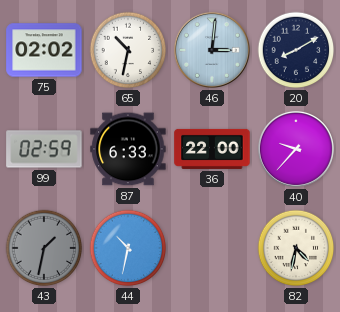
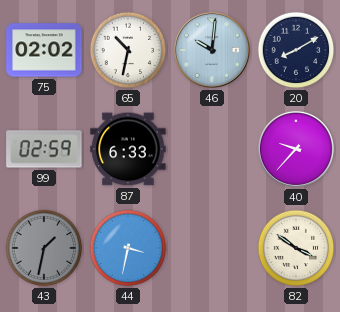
46: 3:01 -> 10:01 (212, 50)
36: 22:00 -> none (212, 149)
44: 10:32 -> 3:32 (128, 248)
82: 4:32 -> 3:51 (296, 248)
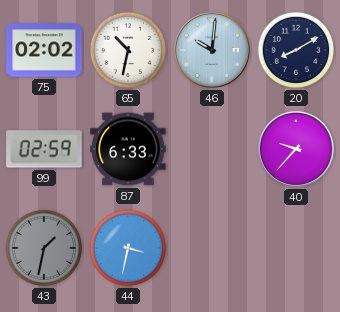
82: 3:51 -> none (296, 248)
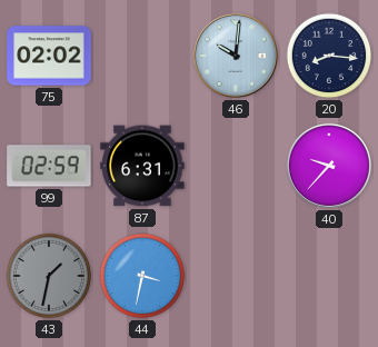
65: 10:32 -> none (128, 50)
20: 8:10 -> 8:16 (329, 56)
87: 6:33 -> 6:31 (142, 166)
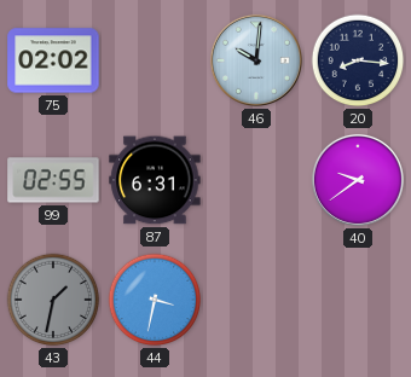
99: 02:59 -> 02:55 (53, 180)
40: 9:37 -> 9:39 (358, 180)
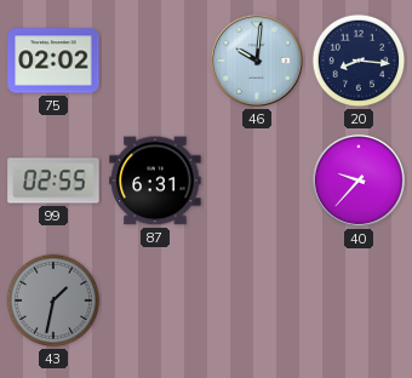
40: 9:39 -> 9:37 (359, 181)
44: 3:32 -> none (155, 300)
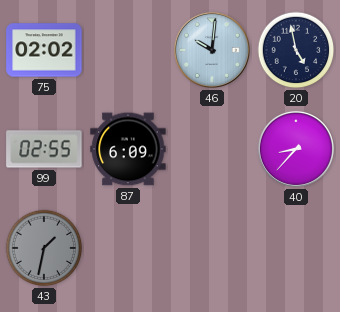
20: 8:16 -> 4:58 (296, 50)
87: 6:31 -> 6:09 (128, 149)
40: 9:37 -> 8:37 (296, 149)
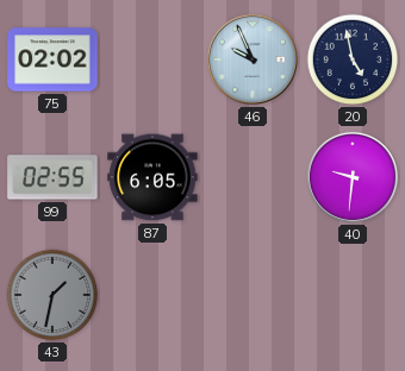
46: 10:01 -> 9:56 (253, 59)
87: 6:09 -> 6:05 (152, 177)
40: 8:37 -> 9:31 (353, 177)
